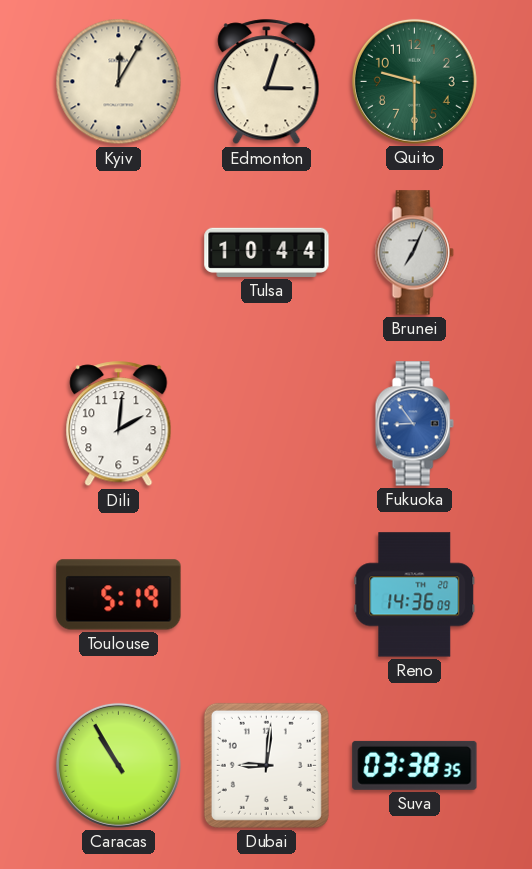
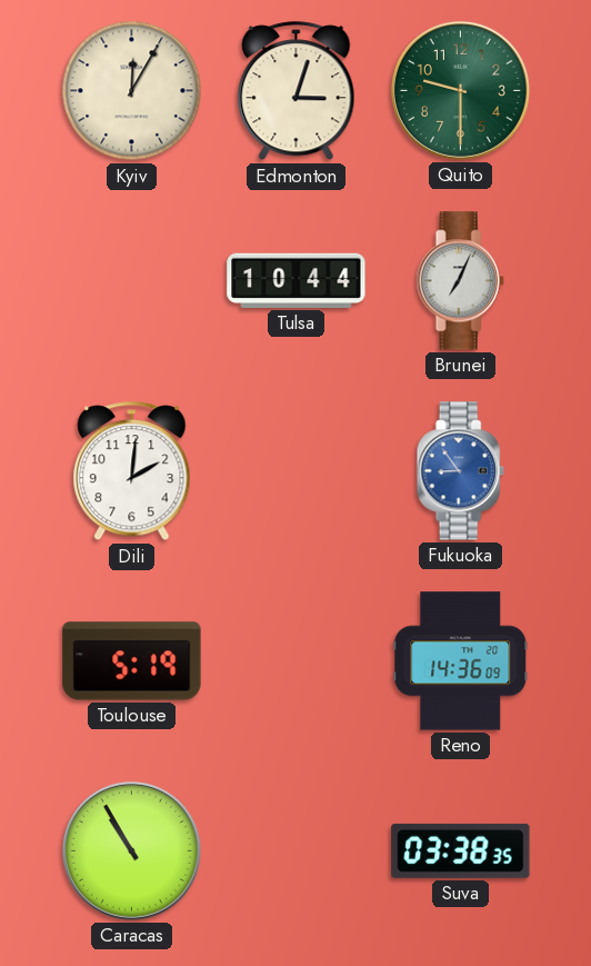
Dubai: 9:01 -> none (266, 765)
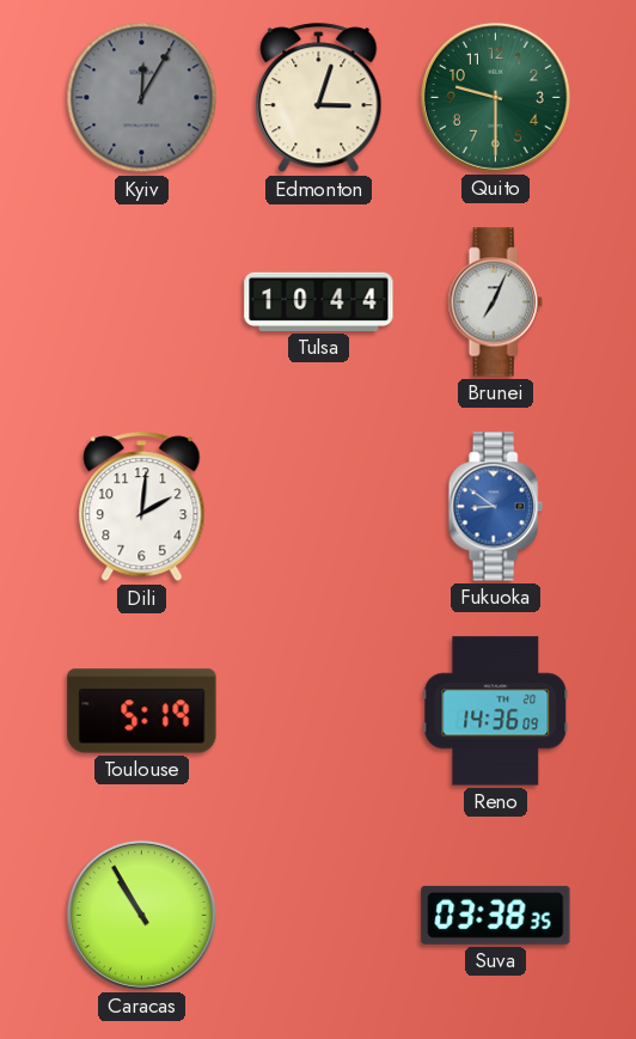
Kyiv dial: cream -> grey (142, 98)
Fukuoka: 8:54 -> 8:51 (495, 507)
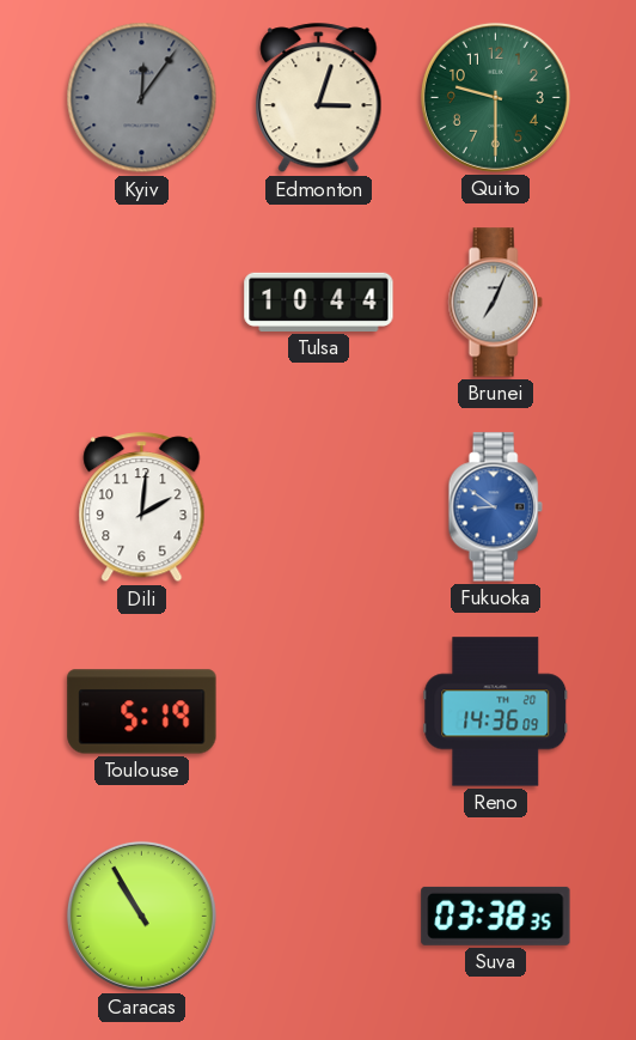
Kyiv: 12:05 -> 12:06 (142, 98)
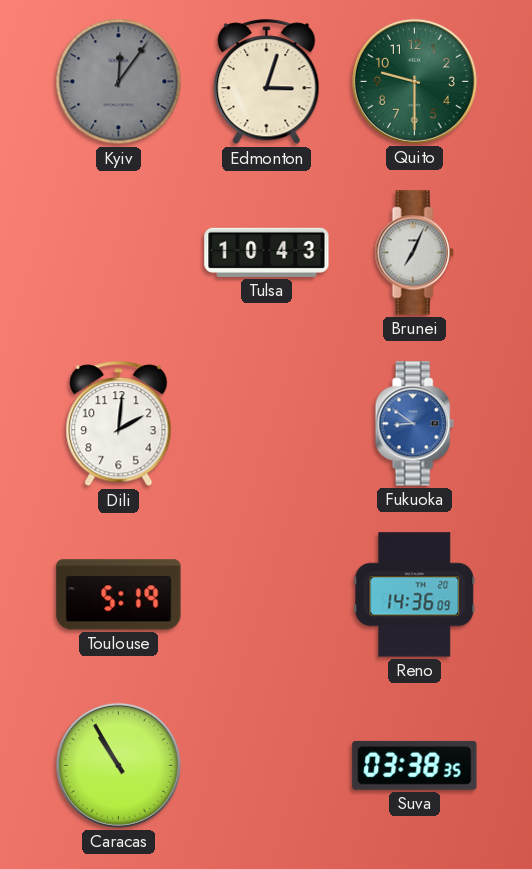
Tulsa: 10:44 -> 10:43 (267, 252)
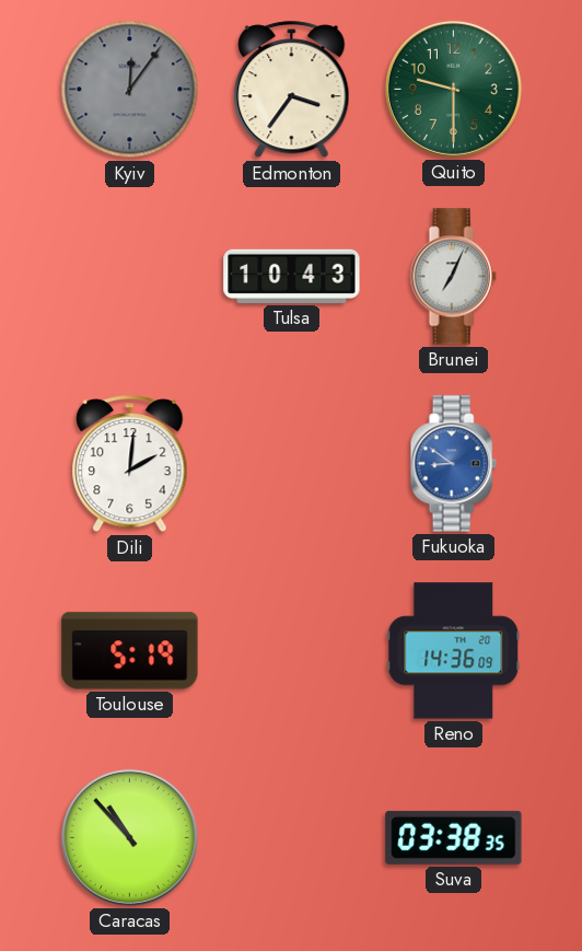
Edmonton: 3:03 -> 3:36 (292, 90)
Caracas: 10:55 -> 10:53 (129, 837)
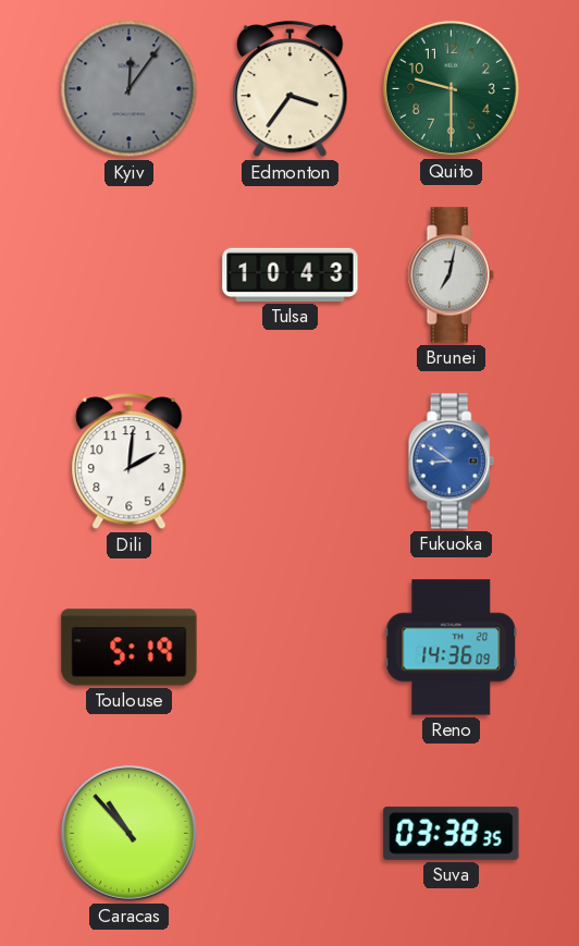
Brunei: 7:04 -> 7:02 (451, 275)
